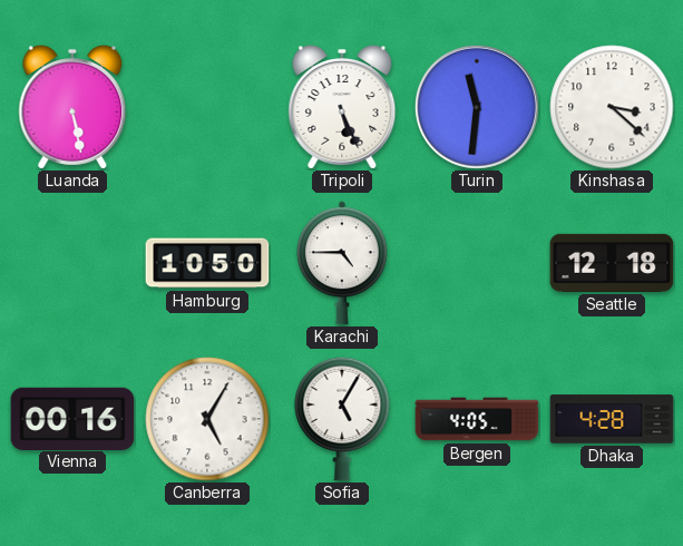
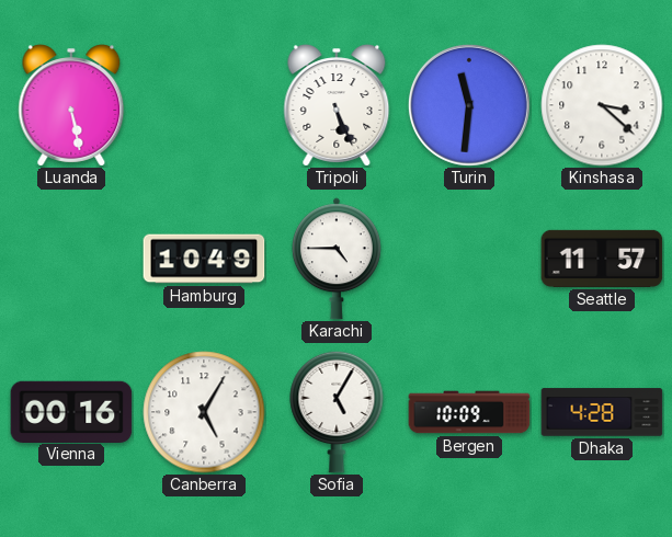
Hamburg: 10:50 -> 10:49 (204, 259)
Seattle: 12:18 -> 11:57 (602, 259)
Bergen: 4:05 -> 10:09 (469, 412)
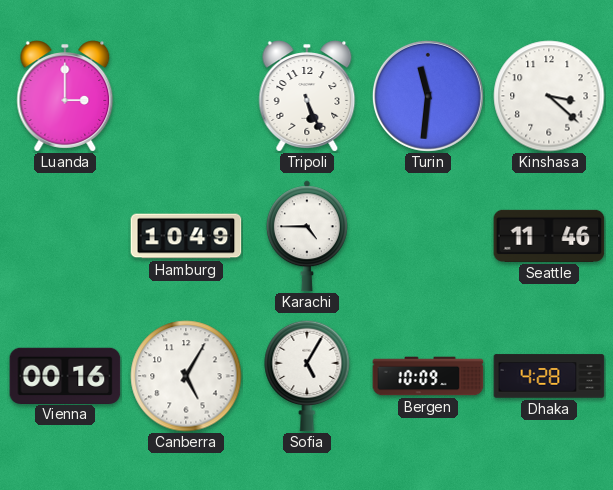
Luanda: 5:28 -> 3:00 (65, 96)
Seattle: 11:57 -> 11:46 (549, 236)
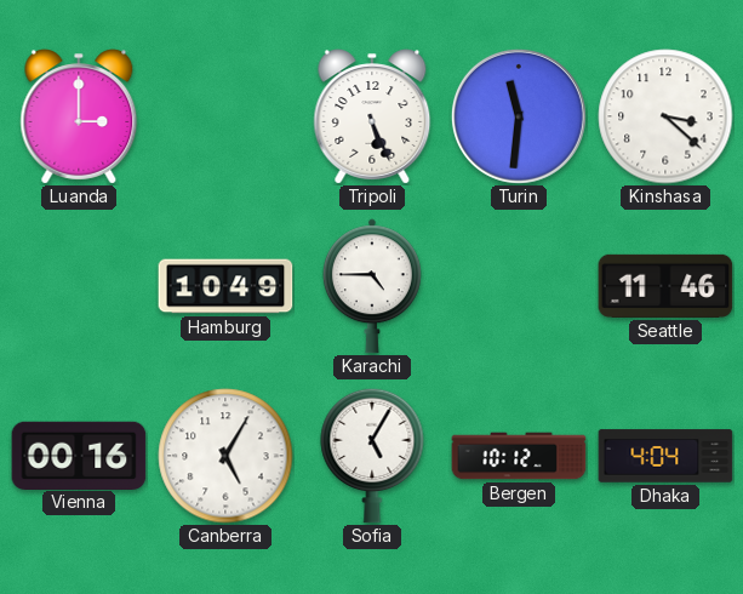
Bergen: 10:09 -> 10:12 (519, 456)
Dhaka: 4:28 -> 4:04 (665, 456)
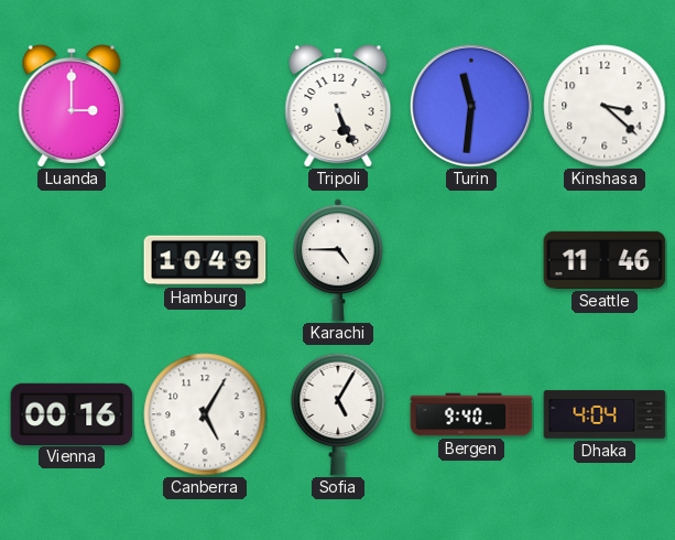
Bergen: 10:12 -> 9:40 (471, 414)
